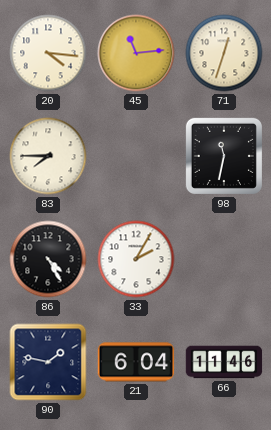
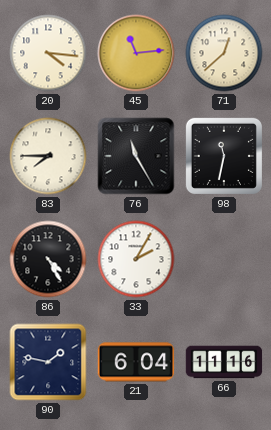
71: 12:33 -> 12:38 (224, 53)
76: none -> 11:25 (136, 156)
66: 11:46 -> 11:16 (224, 362)
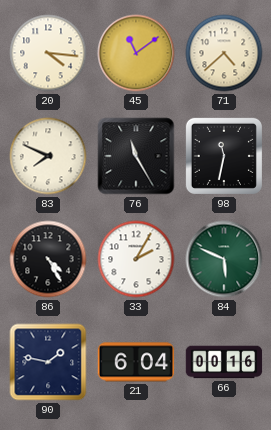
45: 11:14 -> 11:09 (136, 53)
71: 12:38 -> 4:38 (224, 53)
83: 7:45 -> 7:49 (48, 156)
84: none -> 5:49 (224, 259)
66: 11:16 -> 00:16 (224, 362)
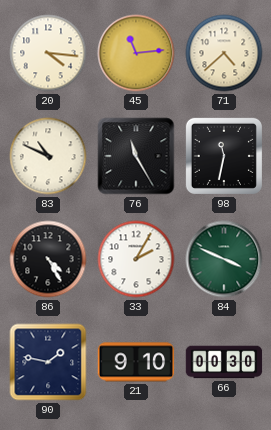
45: 11:09 -> 11:14 (136, 53)
83: 7:49 -> 10:49 (48, 156)
84: 5:49 -> 3:49 (224, 259)
21: 6:04 -> 9:10 (136, 362)
66: 00:16 -> 00:30 (224, 362)
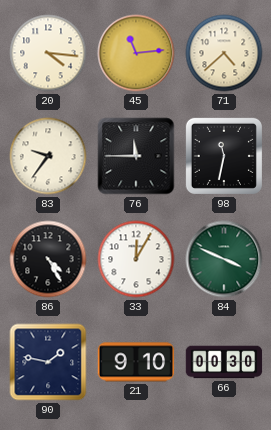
83: 10:49 -> 9:36 (48, 156)
76: 11:25 -> 11:45 (136, 156)
33: 2:05 -> 12:05 (136, 259)
